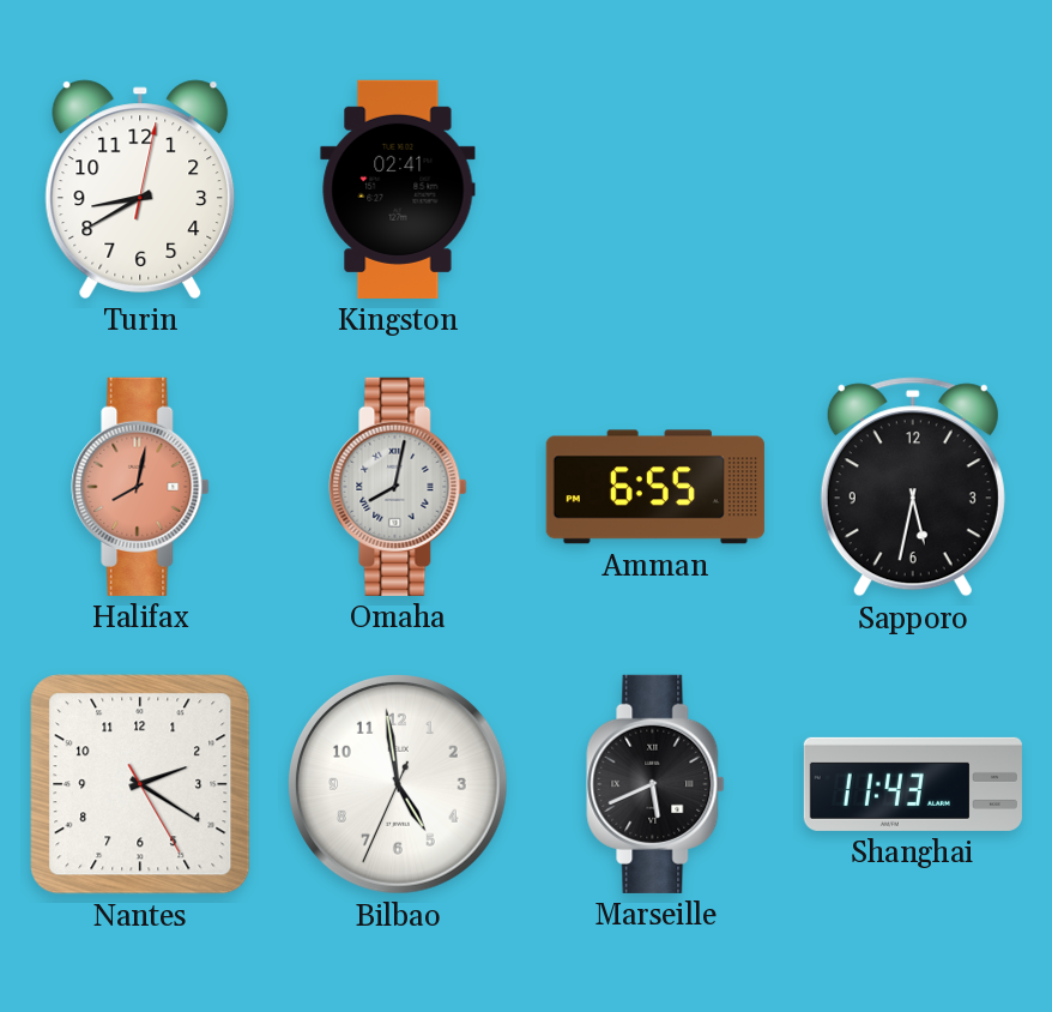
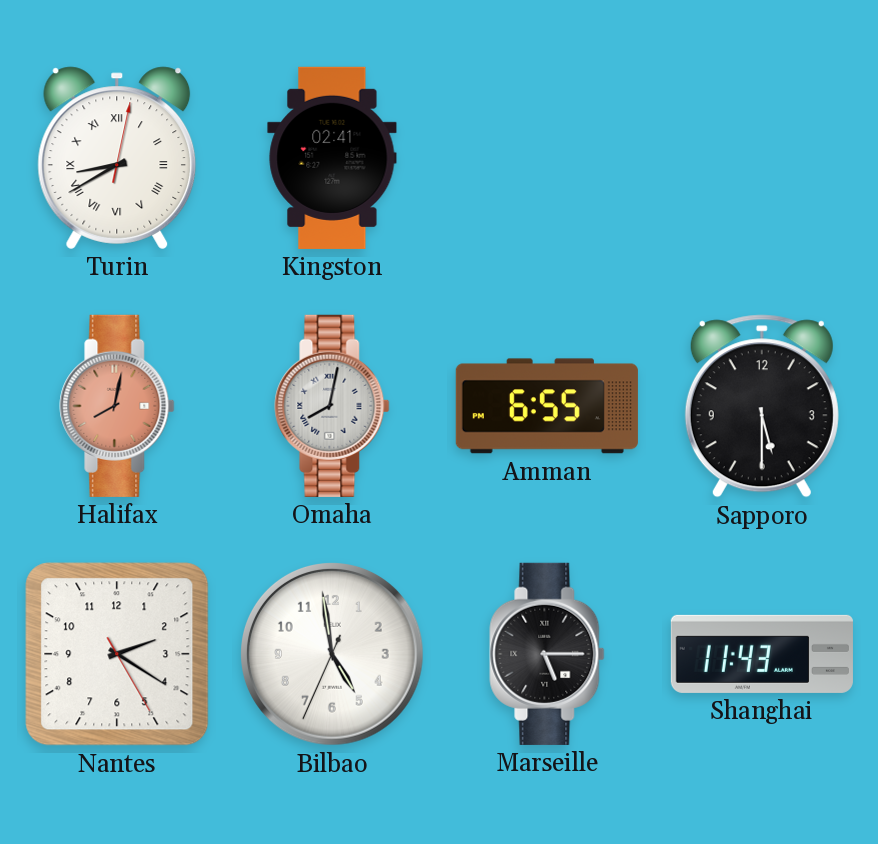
Turin numerals: Arabic -> Roman (117, 158)
Sapporo: 5:32 -> 5:30 (762, 406)
Marseille: 5:41 -> 5:15 (547, 654)
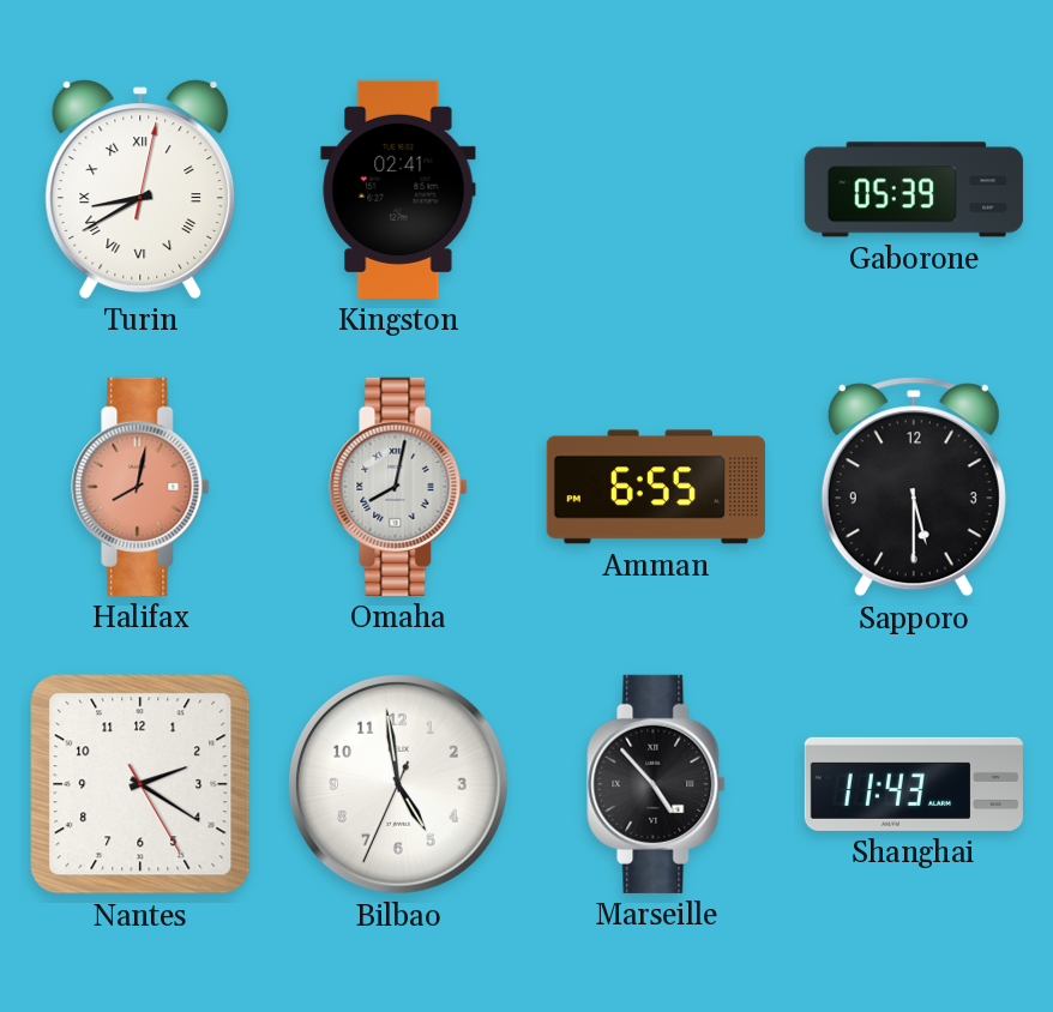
Gaborone: none -> 05:39 (914, 189)
Marseille: 5:15 -> 4:53 (656, 784)
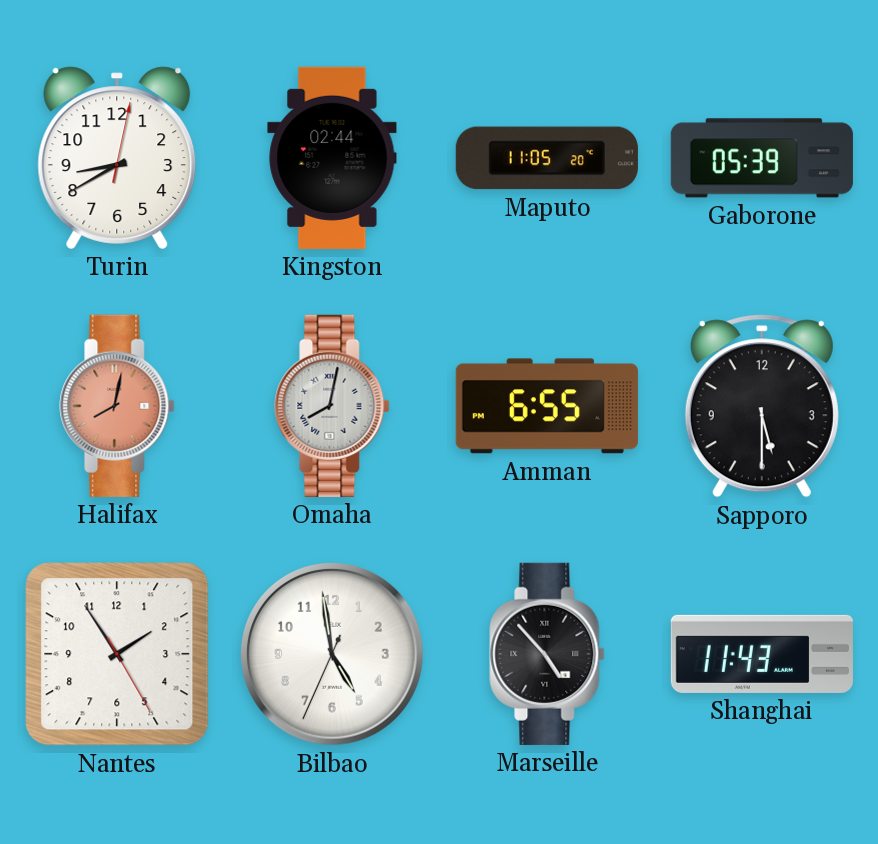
Turin numerals: Roman -> Arabic (117, 158)
Kingston: 02:41 -> 02:44 (332, 158)
Maputo: none -> 11:05 (547, 158)
Nantes: 2:20 -> 1:54 (117, 654)
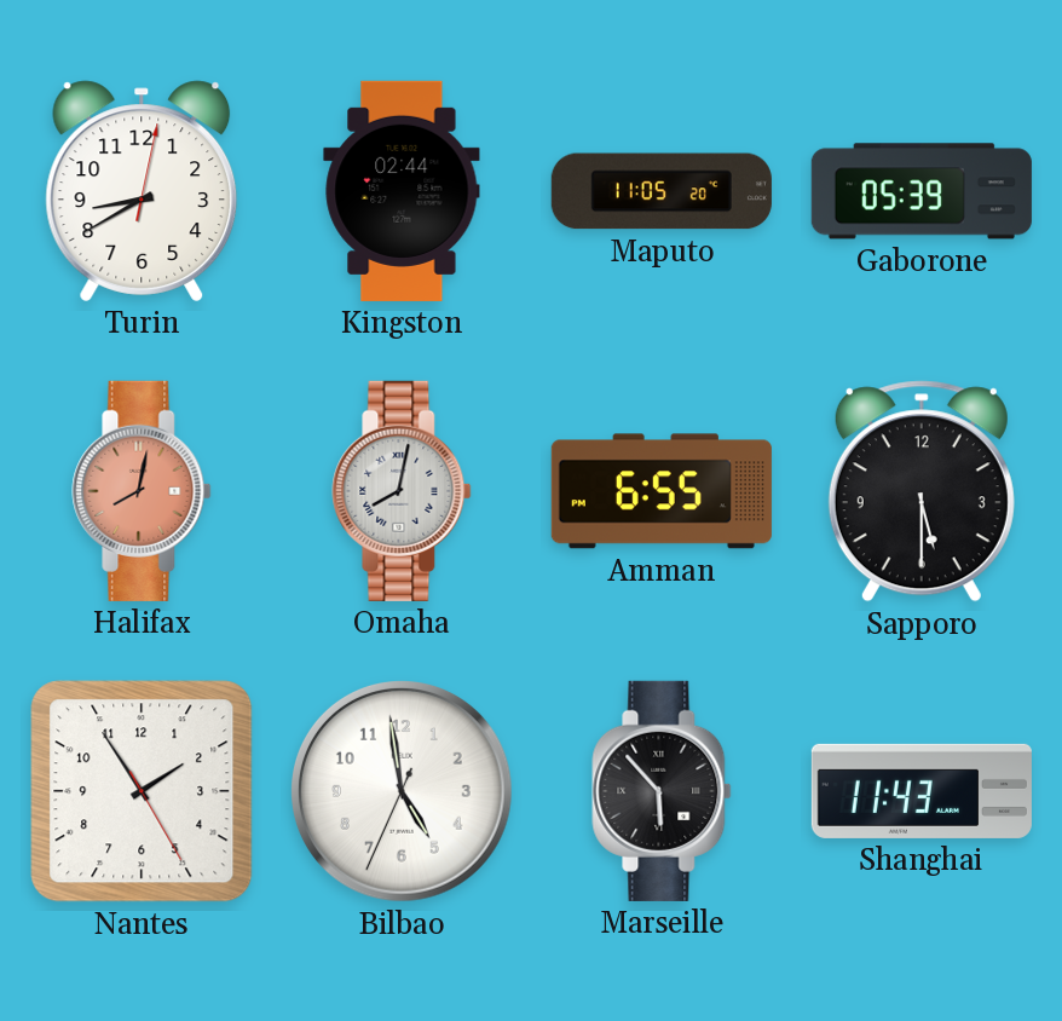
Marseille: 4:53 -> 5:53 (662, 791)
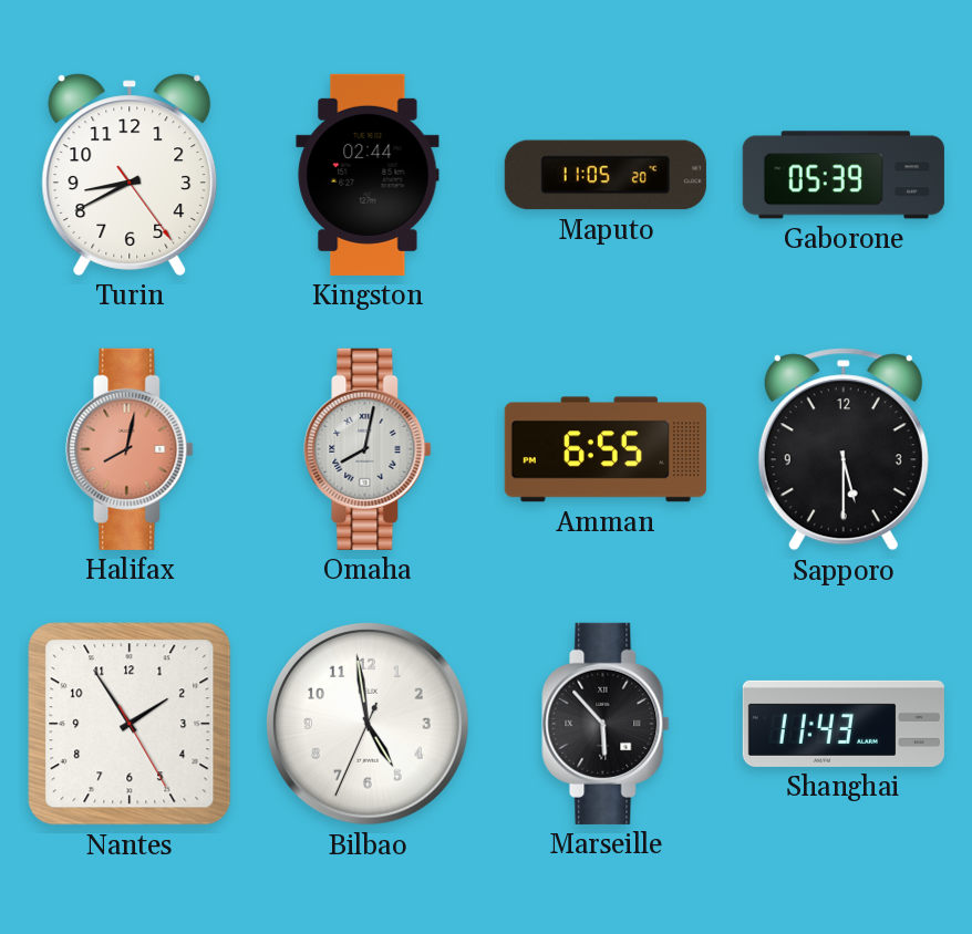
Turin: 8:40:02 -> 8:40:24 (130, 175)
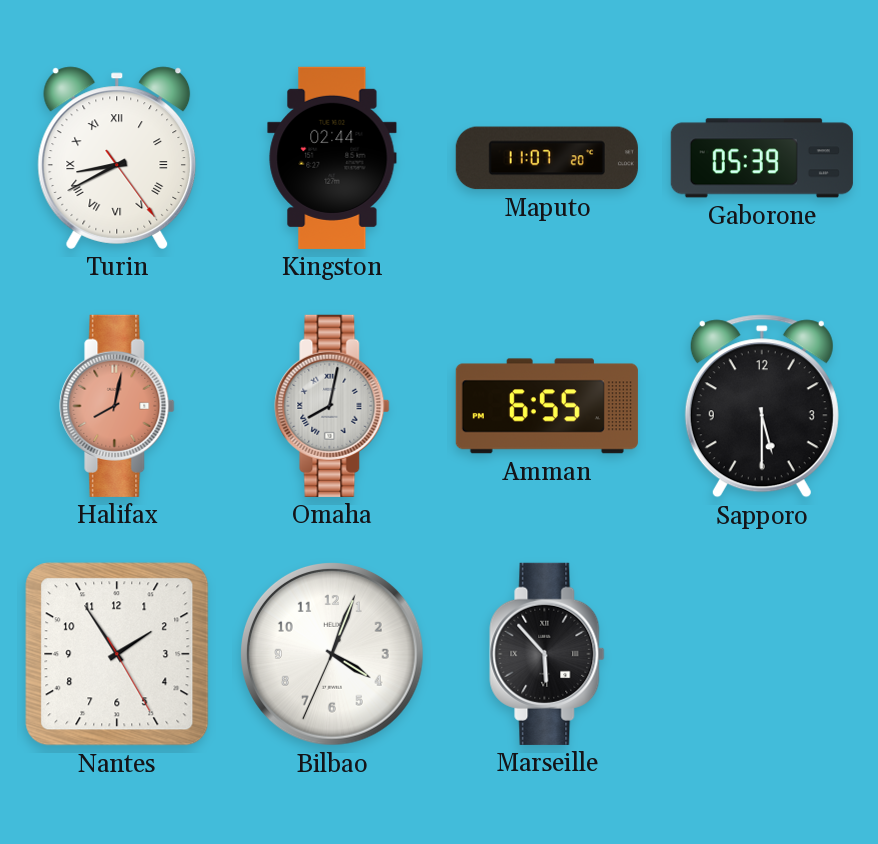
Turin numerals: Arabic -> Roman (117, 158)
Maputo: 11:05 -> 11:07 (547, 158)
Bilbao: 4:58 -> 4:03 (333, 655)
Shanghai: 11:43 -> none (844, 724)
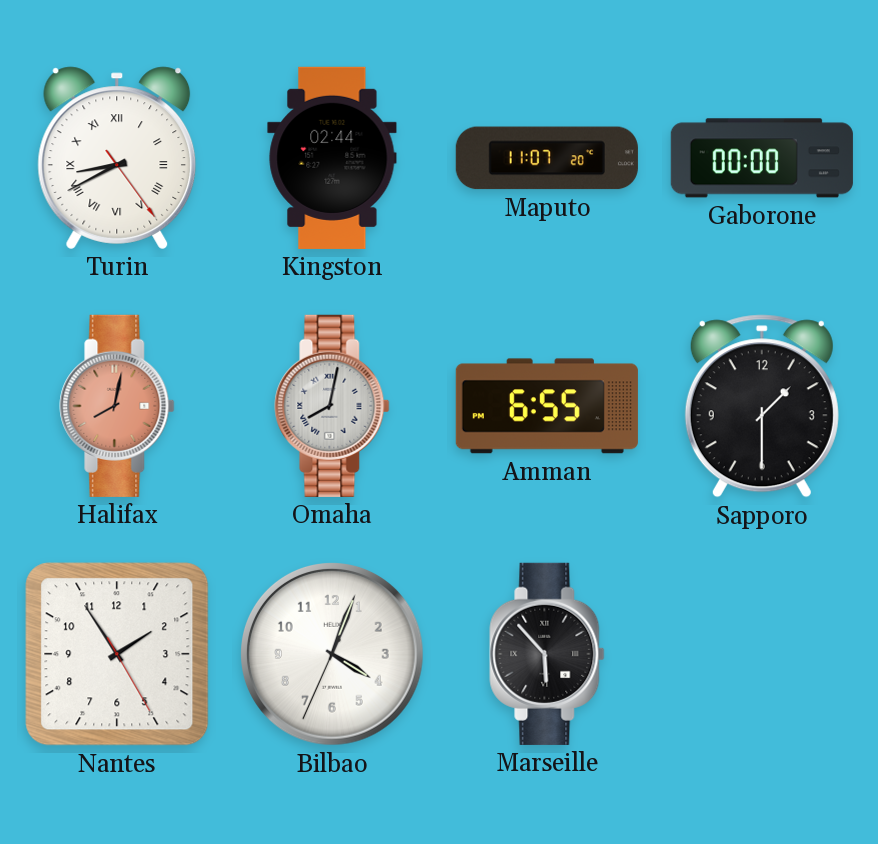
Gaborone: 05:39 -> 00:00 (762, 158)
Sapporo: 5:30 -> 1:30 (762, 406)
